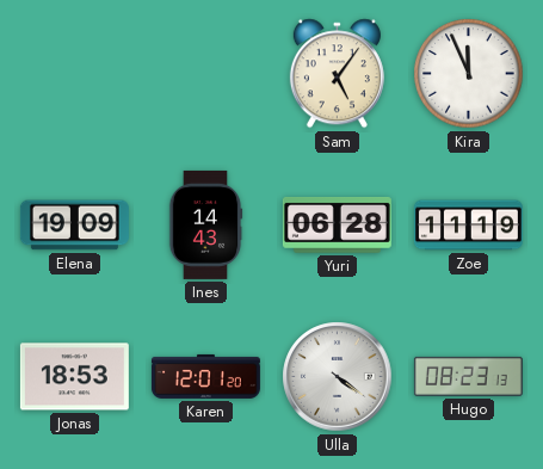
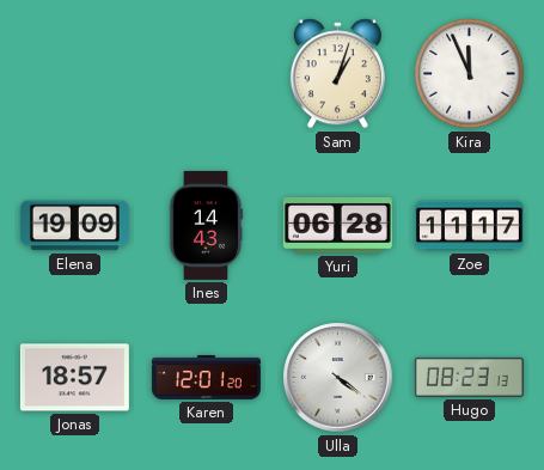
Sam: 5:06 -> 1:03 (337, 74)
Zoe: 11:19 -> 11:17 (469, 226)
Jonas: 18:53 -> 18:57 (74, 378)
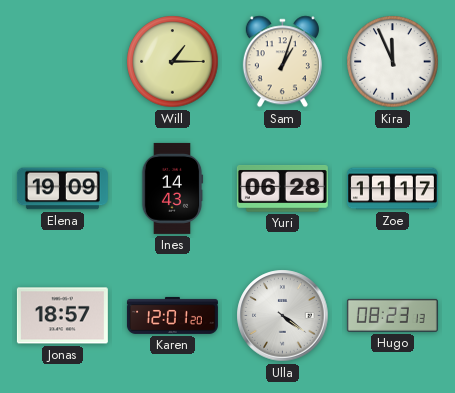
Will: none -> 1:15 (173, 62)
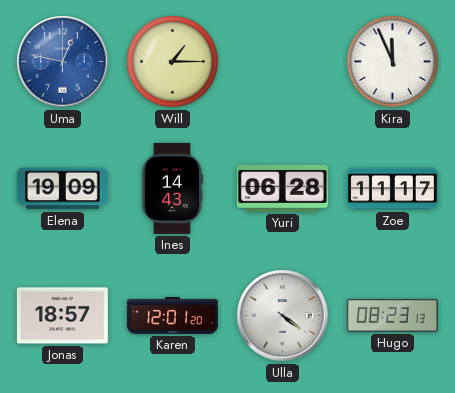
Uma: none -> 12:47 (63, 62)
Sam: 1:03 -> none (282, 62)
